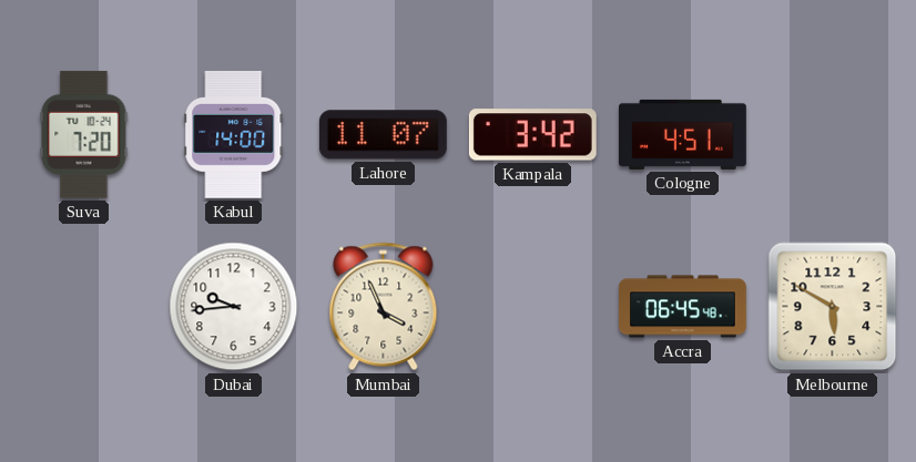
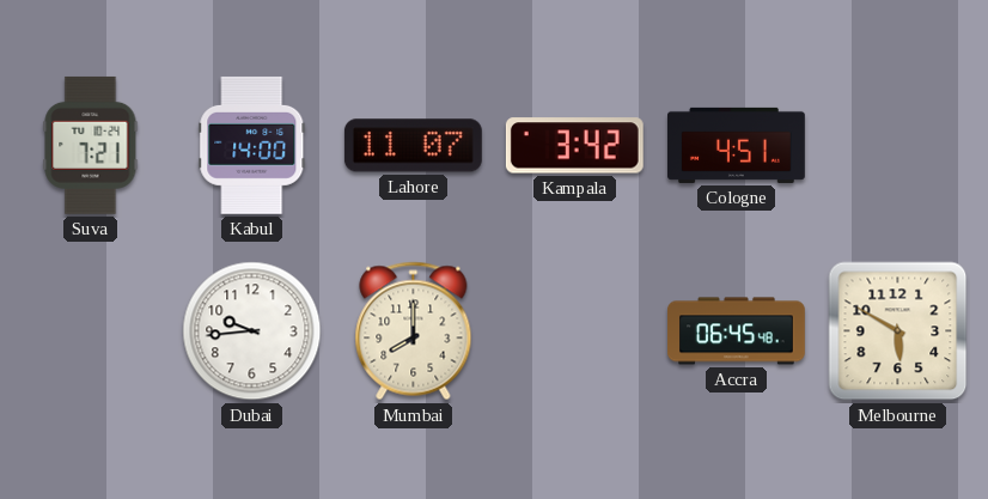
Suva: 7:20 -> 7:21 (91, 145)
Mumbai: 3:56 -> 8:00 (414, 331)
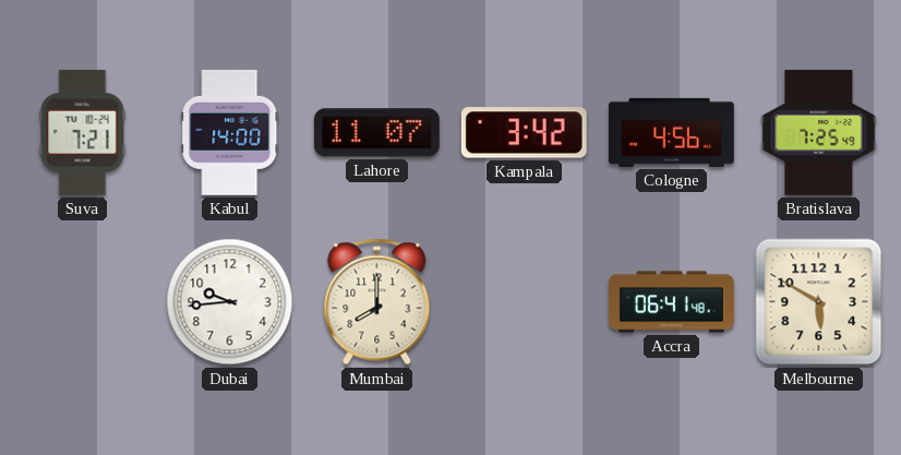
Cologne: 4:51 -> 4:56 (672, 132)
Bratislava: none -> 7:25 (819, 132)
Accra: 06:45 -> 06:41 (672, 302)
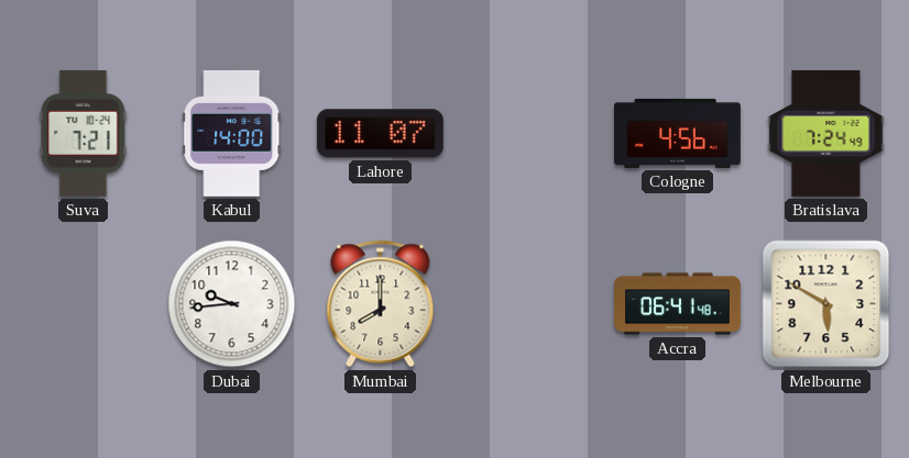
Kampala: 3:42 -> none (524, 133)
Bratislava: 7:25 -> 7:24 (826, 133)
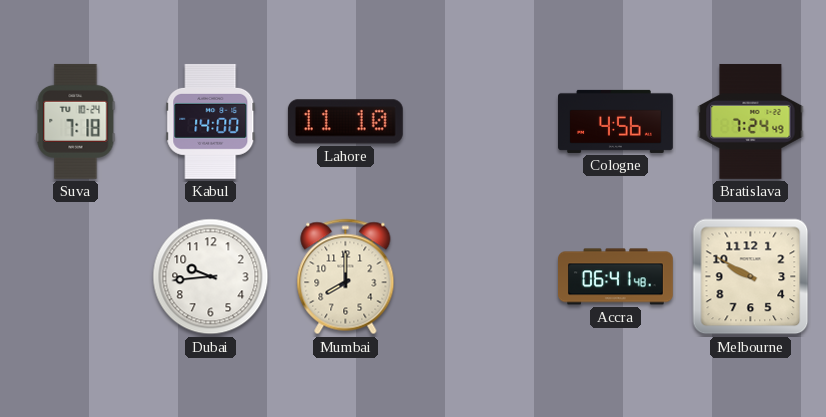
Suva: 7:21 -> 7:18 (76, 121)
Lahore: 11:07 -> 11:10 (345, 122)
Melbourne: 5:50 -> 9:50 (751, 277)
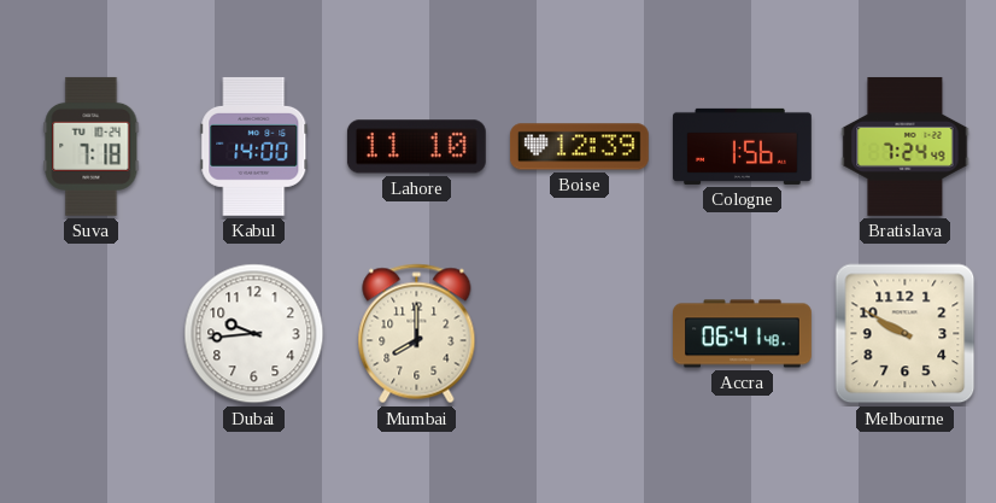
Boise: none -> 12:39 (579, 147)
Cologne: 4:56 -> 1:56 (743, 146)
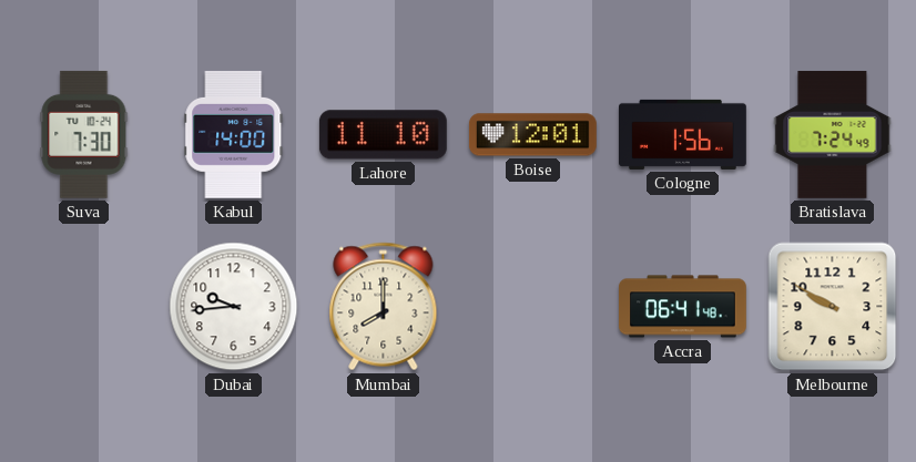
Suva: 7:18 -> 7:30 (84, 134)
Boise: 12:39 -> 12:01 (532, 135)
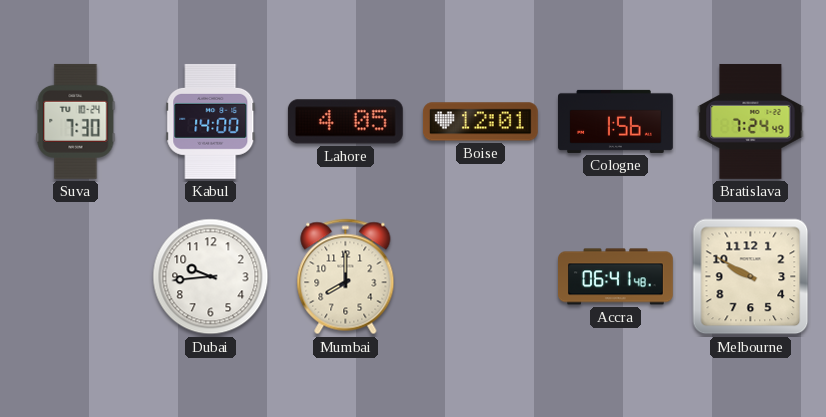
Lahore: 11:10 -> 4:05 (345, 122)
